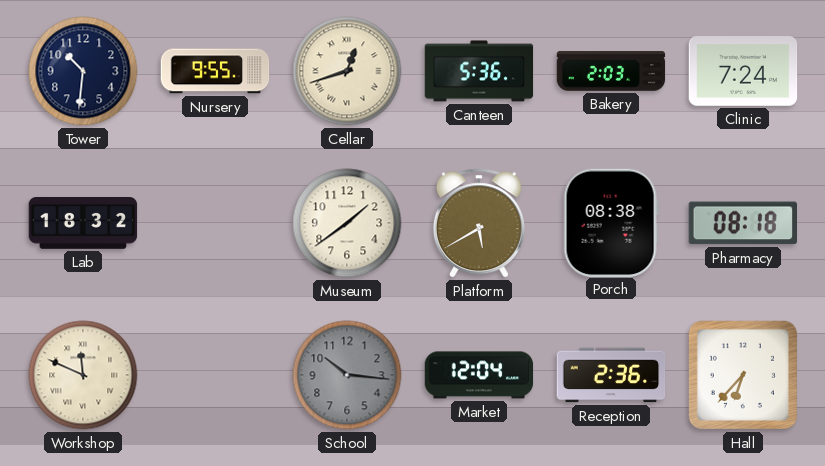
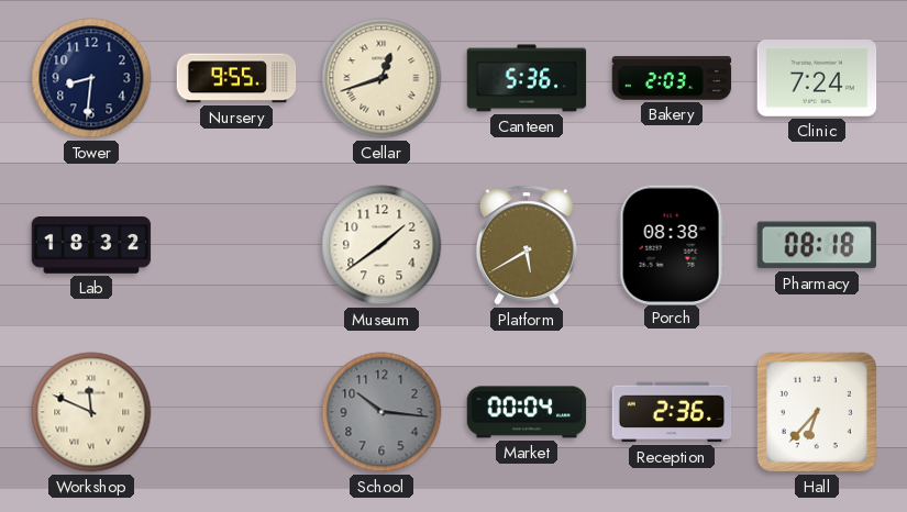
Tower: 10:31 -> 8:31 (91, 78)
Market: 12:04 -> 00:04 (527, 412)
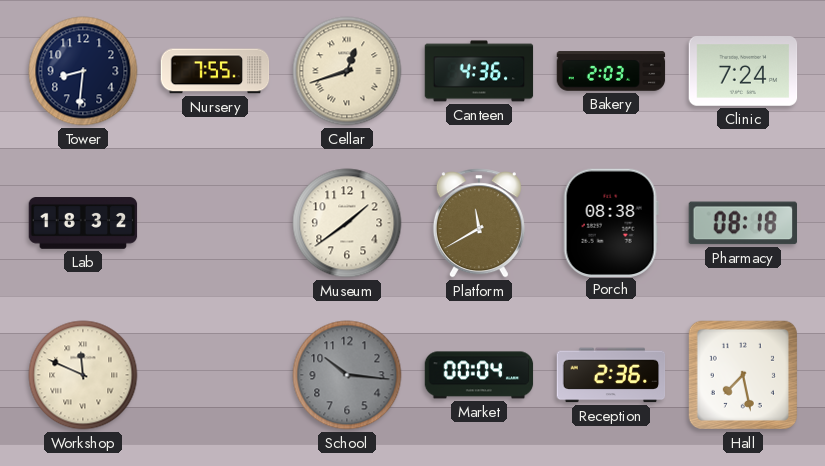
Nursery: 9:55 -> 7:55 (215, 71)
Canteen: 5:36 -> 4:36 (479, 71)
Platform: 5:40 -> 11:40 (479, 223)
Hall: 6:37 -> 7:28 (743, 375)
